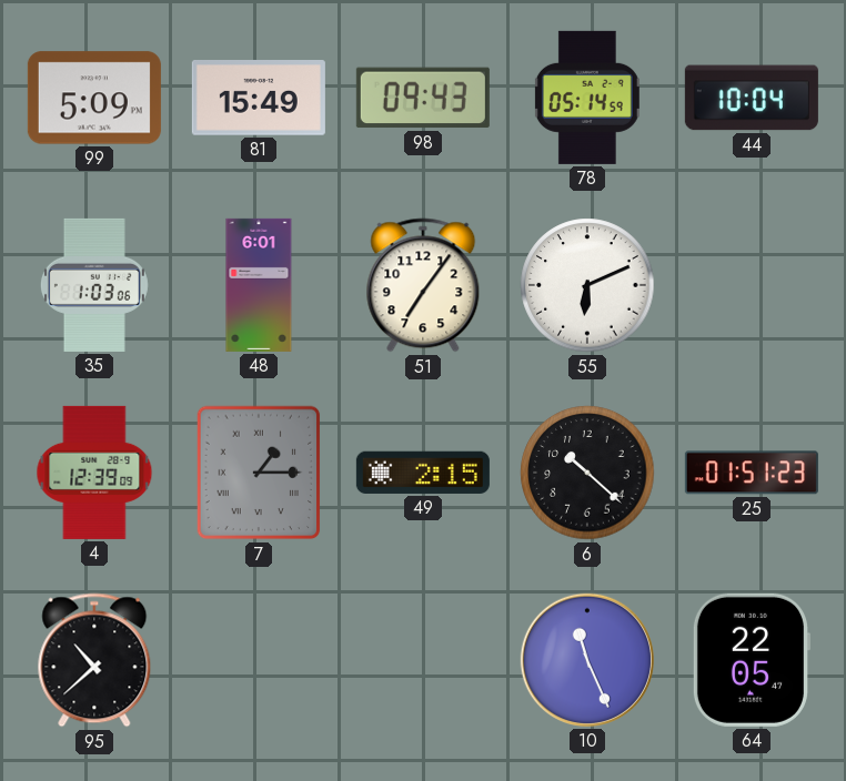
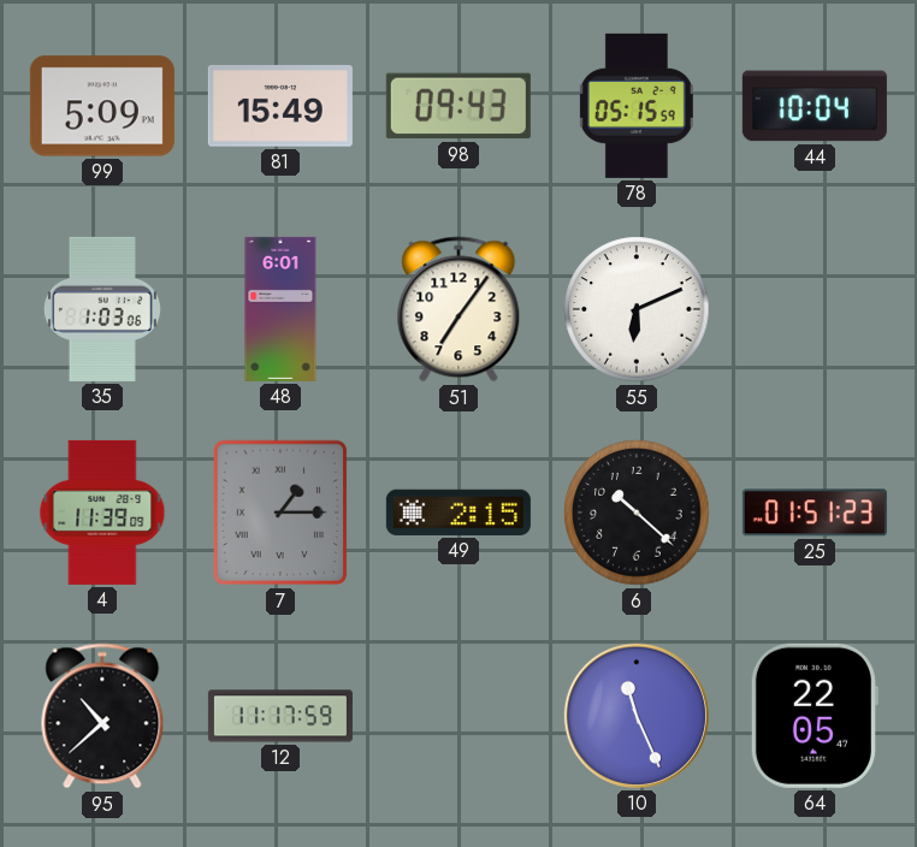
78: 05:14 -> 05:15 (637, 106)
4: 12:39 -> 11:39 (102, 513)
12: none -> 11:17 (280, 716)
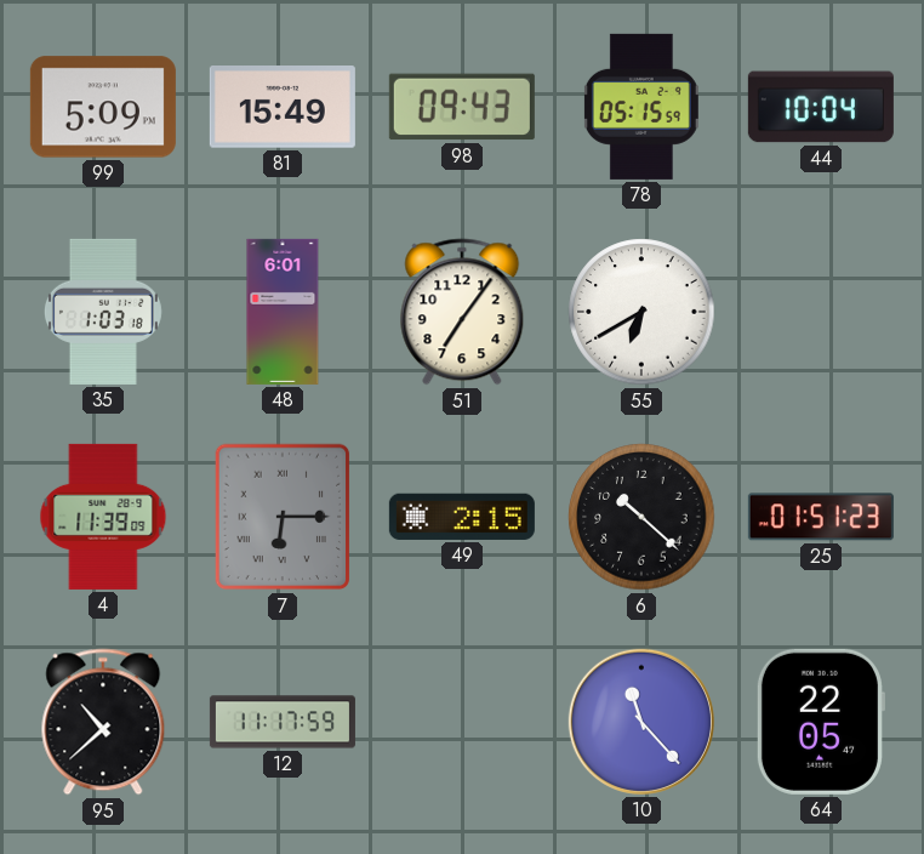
35: 1:03:06 -> 1:03:18 (103, 312)
55: 6:11 -> 6:40 (641, 312)
7: 1:15 -> 6:15 (283, 517)
10: 11:26 -> 11:23 (641, 722)
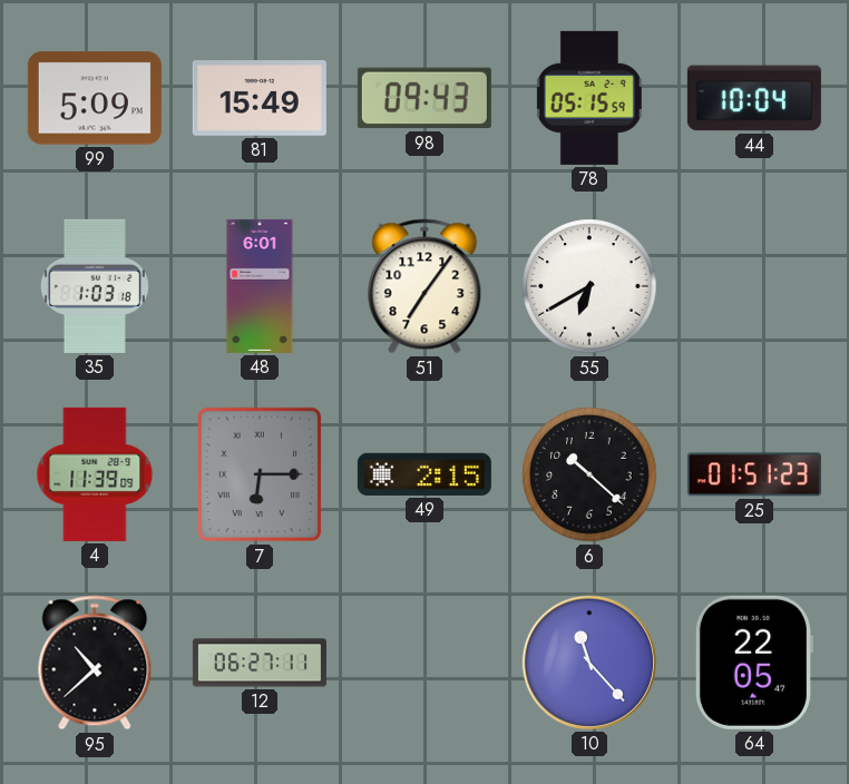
12: 11:17 -> 06:27 (260, 663)
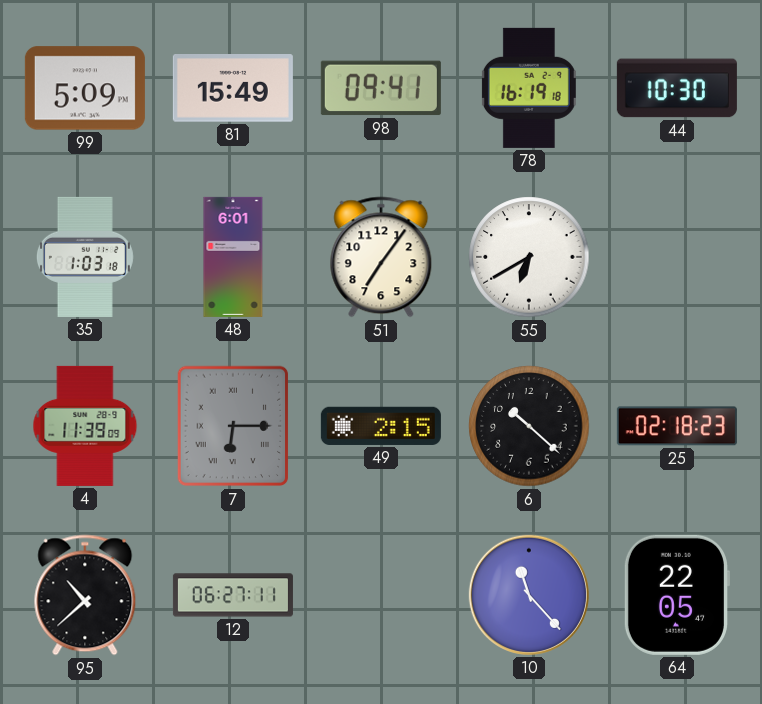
98: 09:43 -> 09:41 (381, 88)
78: 05:15 -> 16:19 (529, 88)
44: 10:04 -> 10:30 (677, 88)
25: 01:51 -> 02:18 (677, 426)
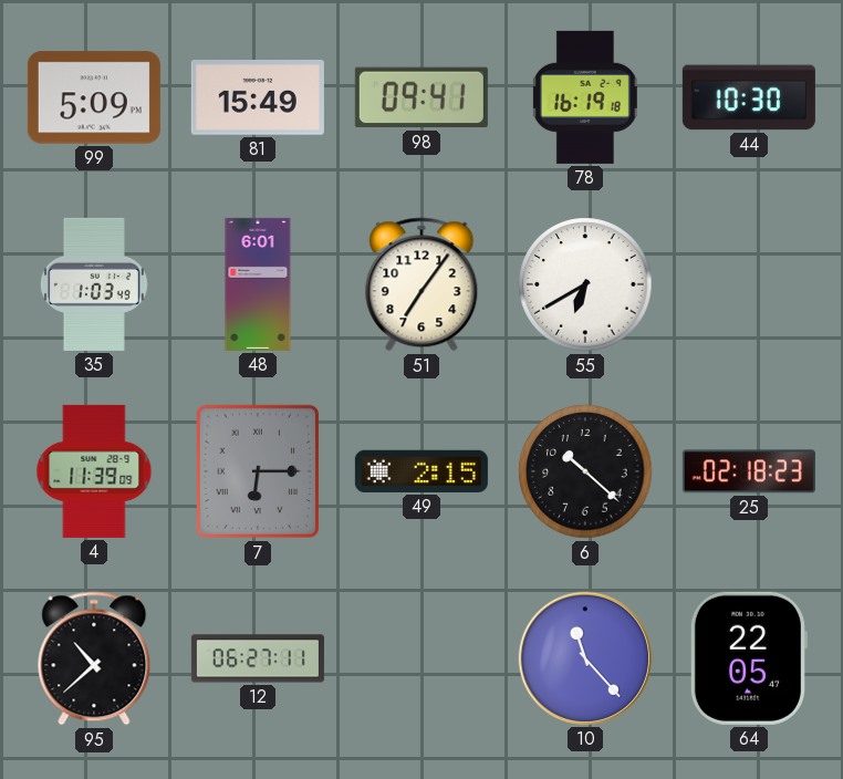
35: 1:03:18 -> 1:03:49 (94, 284)
